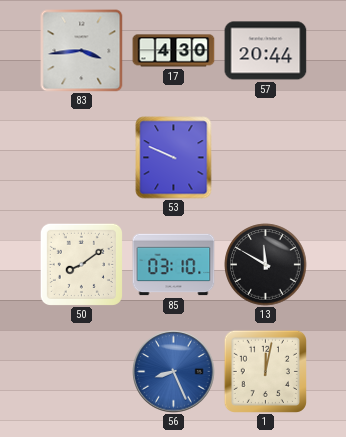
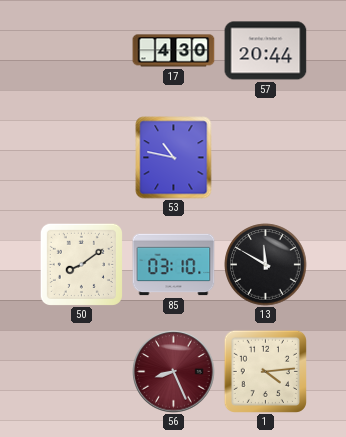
83: 3:44 -> none (82, 51)
53: 9:49 -> 10:47 (174, 158)
56 dial: blue -> burgundy (174, 372)
1: 12:02 -> 4:14 (265, 371)
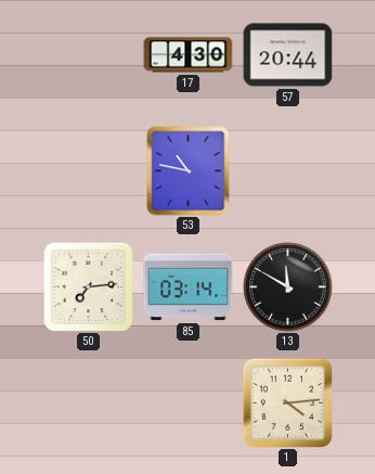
50: 8:09 -> 7:14 (88, 286)
85: 03:10 -> 03:14 (189, 287)
56: 8:26 -> none (174, 372)
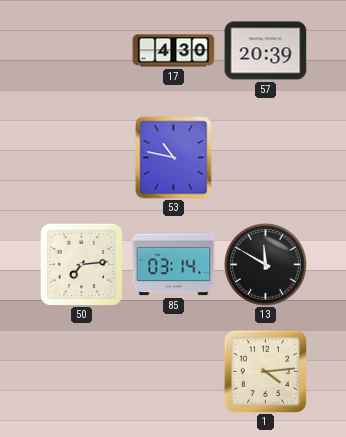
57: 20:44 -> 20:39 (266, 51)
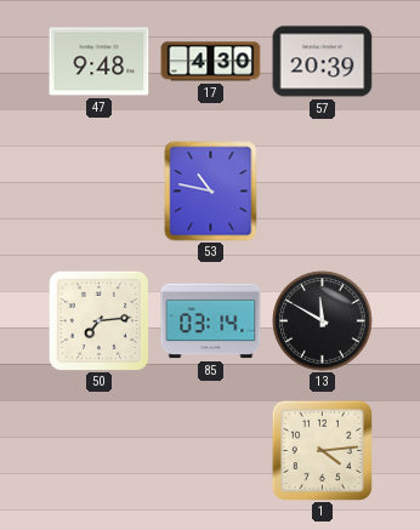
47: none -> 9:48 (100, 62)
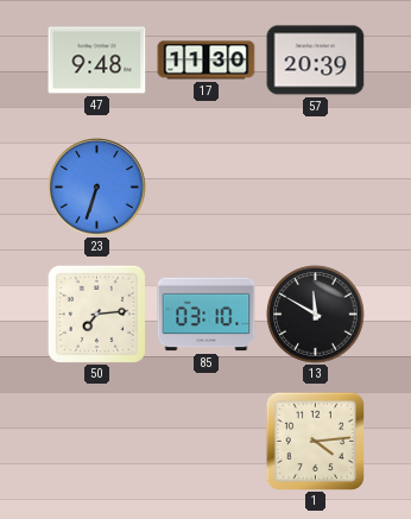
17: 4:30 -> 11:30 (207, 61)
23: none -> 6:33 (97, 188)
53: 10:47 -> none (211, 192)
85: 03:14 -> 03:10 (207, 315)
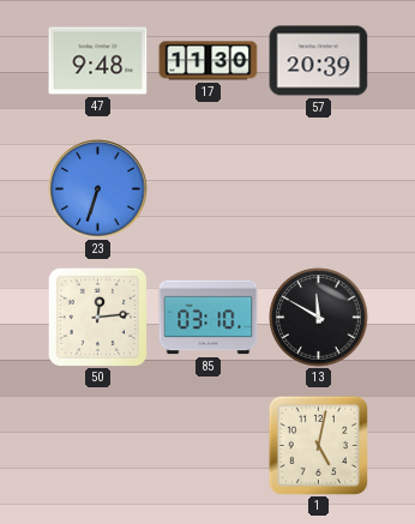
50: 7:14 -> 12:14 (97, 317)
1: 4:14 -> 5:02 (318, 445)
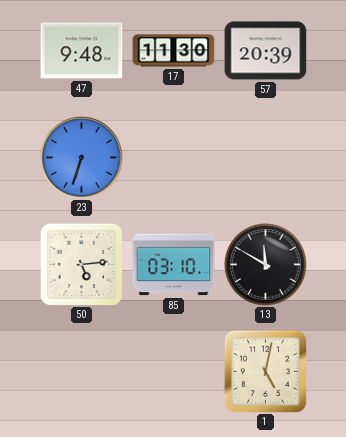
50: 12:14 -> 5:14 (81, 264)
